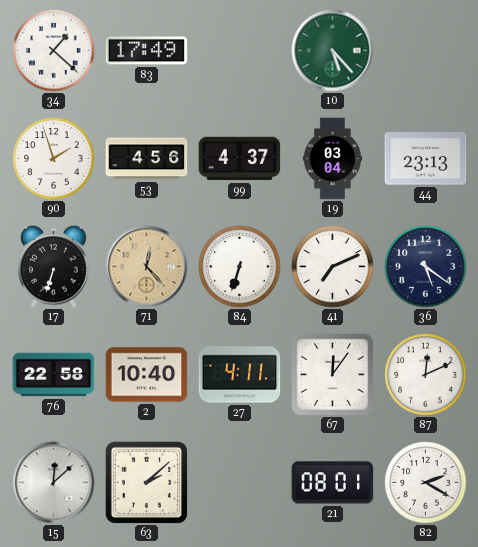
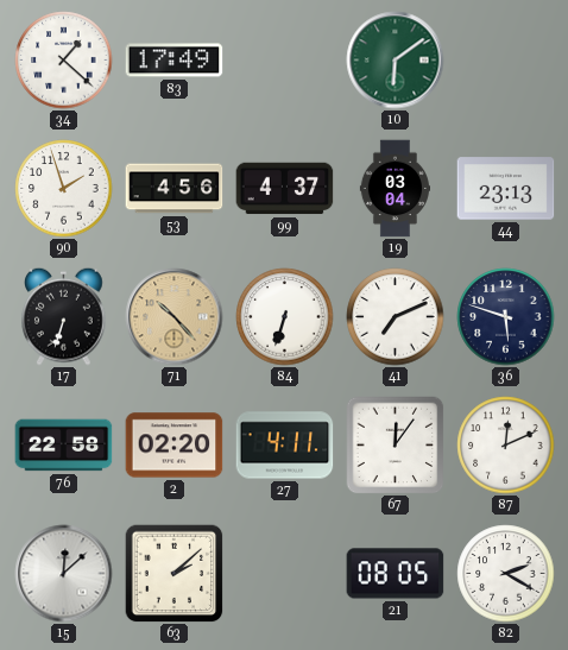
10: 5:23 -> 6:09 (396, 61)
71: 12:23 -> 10:23 (175, 317)
36: 5:21 -> 5:48 (506, 317)
2: 10:40 -> 02:20 (175, 446)
21: 08:01 -> 08:05 (396, 574)
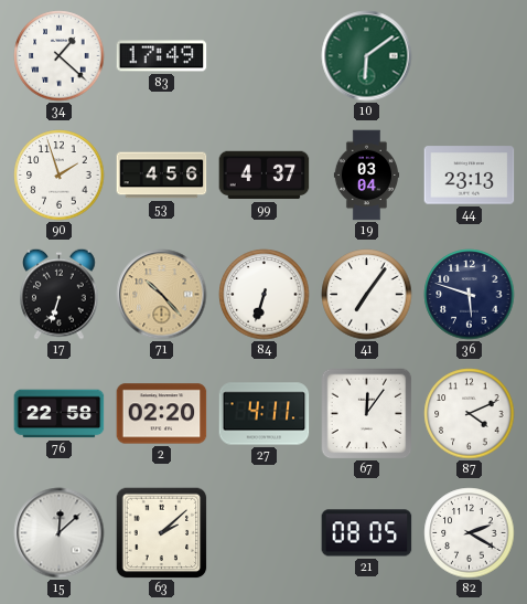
41: 7:11 -> 7:06 (367, 295)
87: 12:11 -> 4:11 (470, 414)
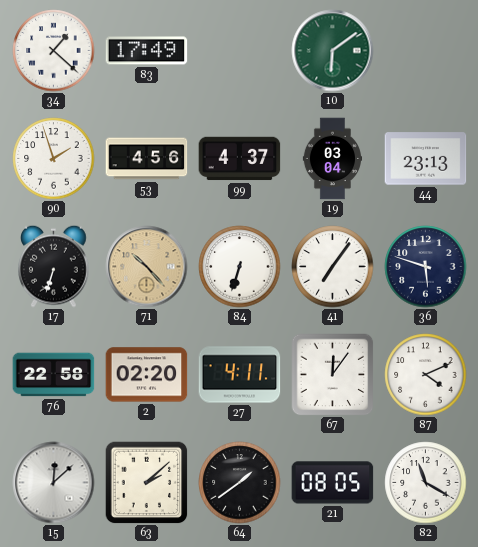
64: none -> 1:39 (240, 483)
82: 2:20 -> 11:20 (426, 483)
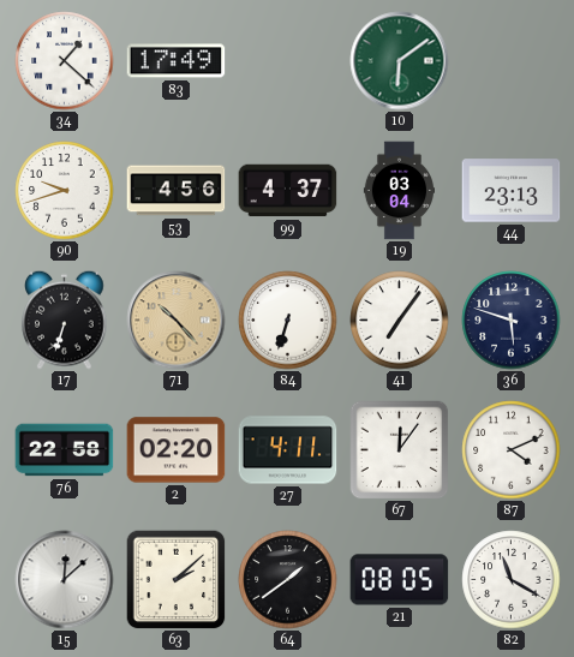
90: 1:57 -> 9:42 (65, 191)
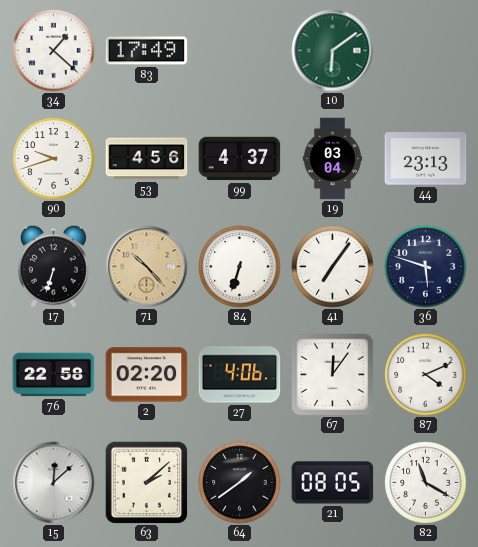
27: 4:11 -> 4:06 (240, 375)
